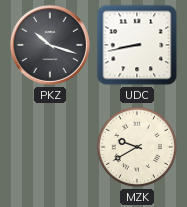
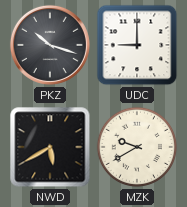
UDC: 8:43 -> 9:00 (137, 45)
NWD: none -> 5:40 (50, 147)
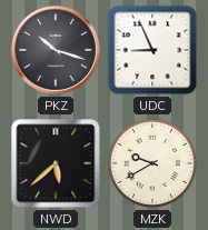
UDC: 9:00 -> 8:56 (152, 50)
NWD: 5:40 -> 5:38 (56, 163)
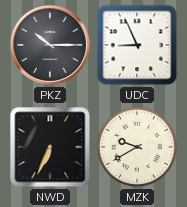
PKZ: 10:18 -> 10:15 (50, 45)
NWD: 5:38 -> 6:34 (50, 147)
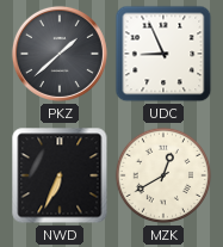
PKZ: 10:15 -> 1:38 (60, 54)
MZK: 9:40 -> 12:40 (163, 175)
